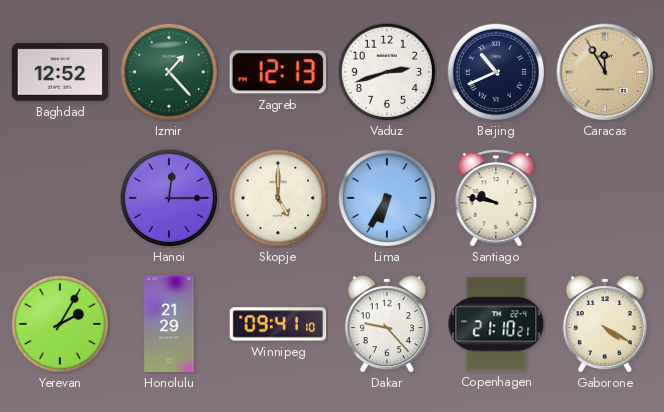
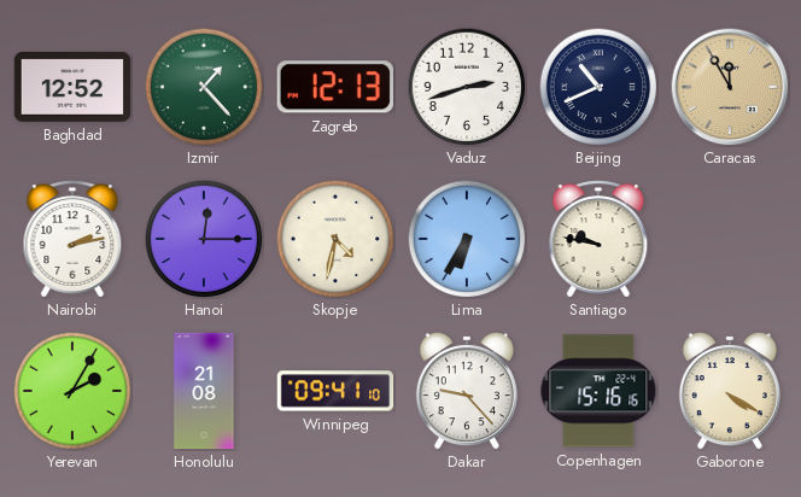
Nairobi: none -> 2:13 (72, 239)
Skopje: 5:00 -> 4:32 (335, 239)
Honolulu: 21:29 -> 21:08 (204, 391)
Copenhagen: 21:10 -> 15:16 (598, 391)
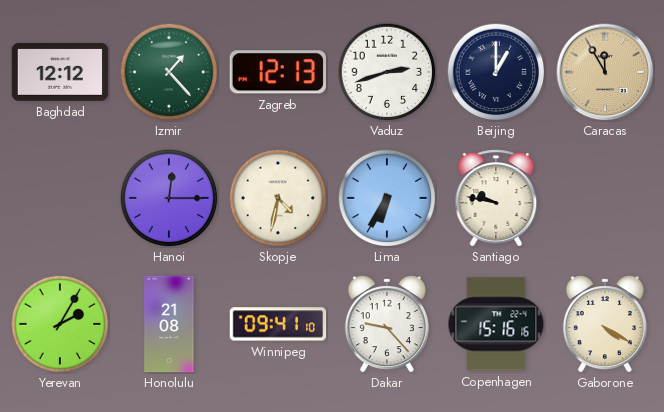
Baghdad: 12:52 -> 12:12 (60, 72)
Beijing: 10:41 -> 1:00 (496, 72)
Nairobi: 2:13 -> none (72, 239)
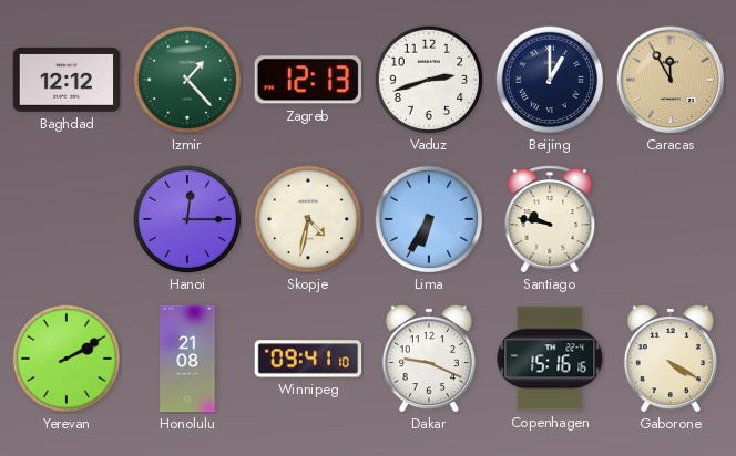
Yerevan: 2:05 -> 2:10 (67, 359)
Dakar: 9:23 -> 9:19 (429, 359)
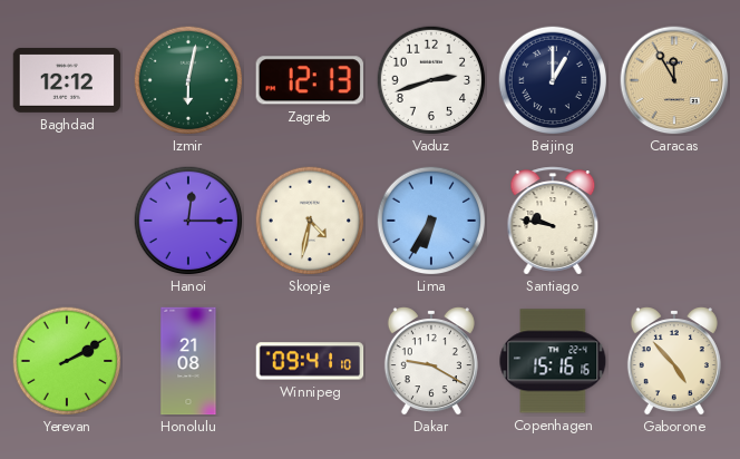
Izmir: 1:23 -> 6:02 (188, 80)
Dakar: 9:19 -> 9:20 (431, 361)
Gaborone: 4:20 -> 4:53 (674, 361)
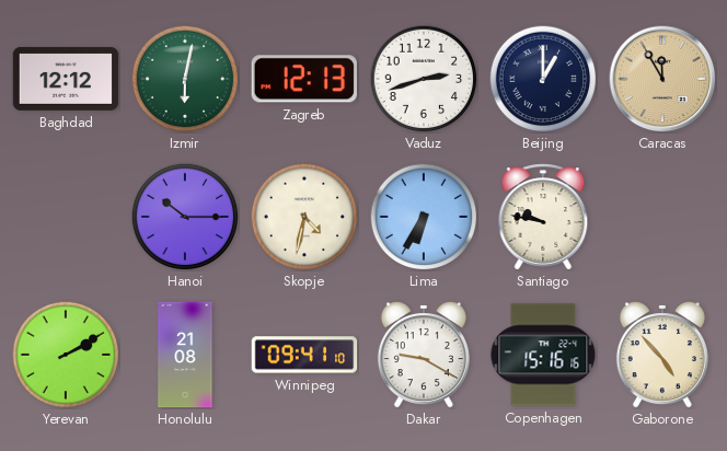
Hanoi: 12:15 -> 10:15 (185, 217)
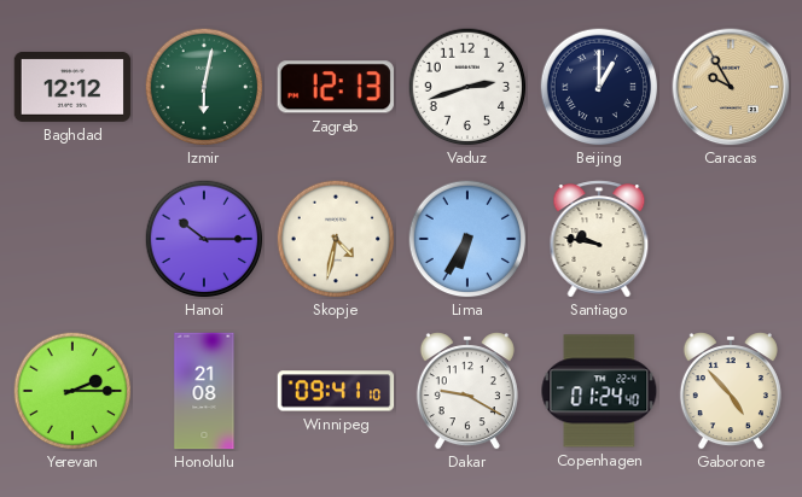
Caracas: 11:55 -> 9:55 (731, 87)
Yerevan: 2:10 -> 2:15 (72, 391)
Copenhagen: 15:16 -> 01:24 (599, 391)
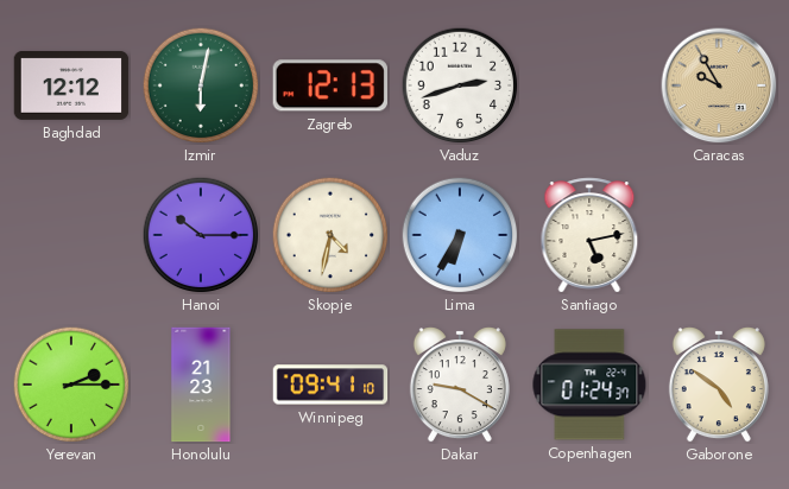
Beijing: 1:00 -> none (599, 87)
Santiago: 9:47 -> 5:13 (589, 235)
Honolulu: 21:08 -> 21:23 (201, 385)
Copenhagen: 01:24:40 -> 01:24:37 (589, 385)
Gaborone: 4:53 -> 4:51 (719, 385)
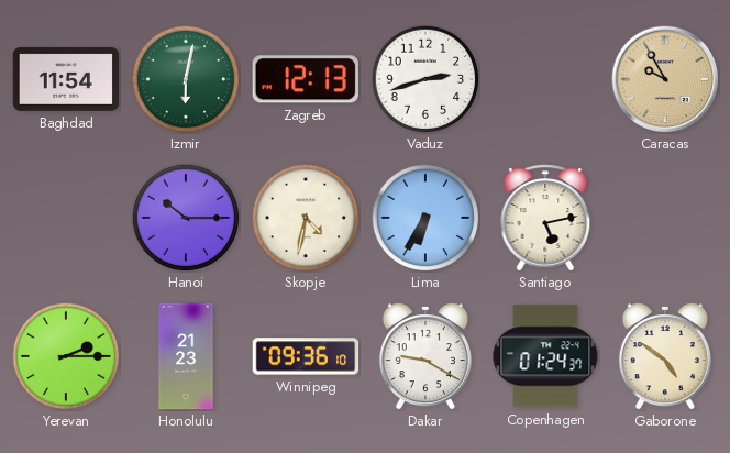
Baghdad: 12:12 -> 11:54 (66, 79)
Winnipeg: 09:41 -> 09:36 (306, 356)
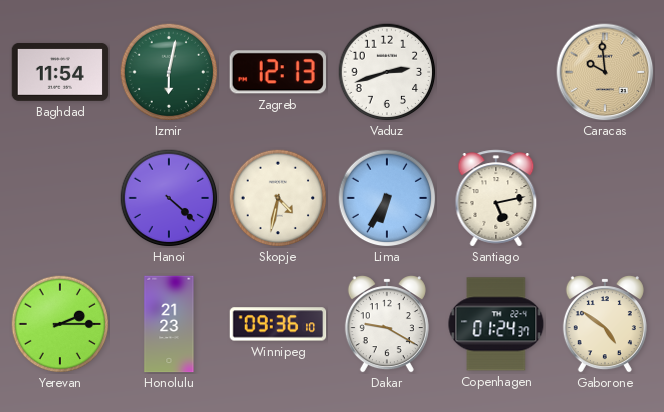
Caracas: 9:55 -> 9:59 (605, 72)
Hanoi: 10:15 -> 4:22 (169, 198)
